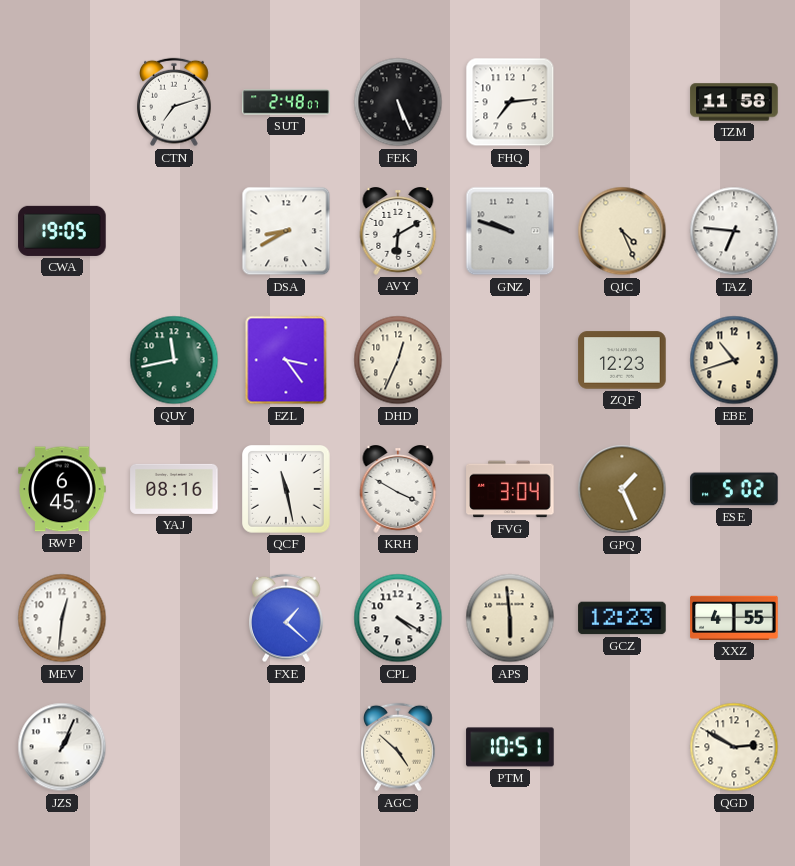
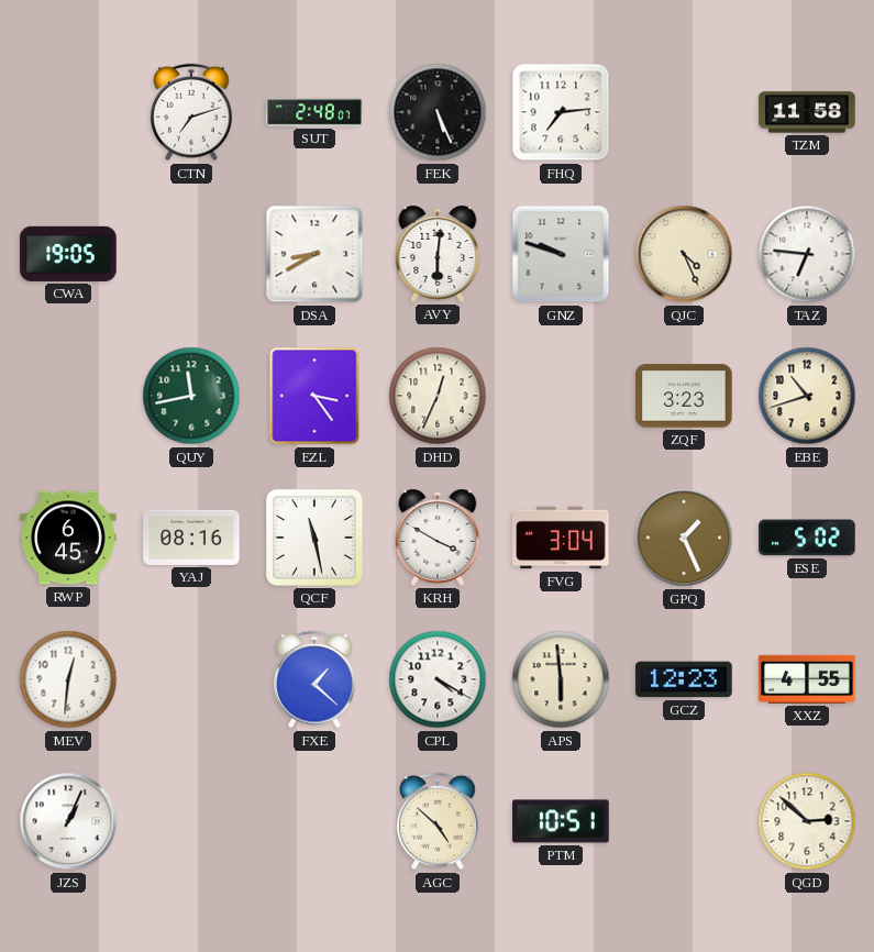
AVY: 6:10 -> 6:01 (438, 255)
ZQF: 12:23 -> 3:23 (684, 396)
QGD: 2:50 -> 2:52 (807, 821)
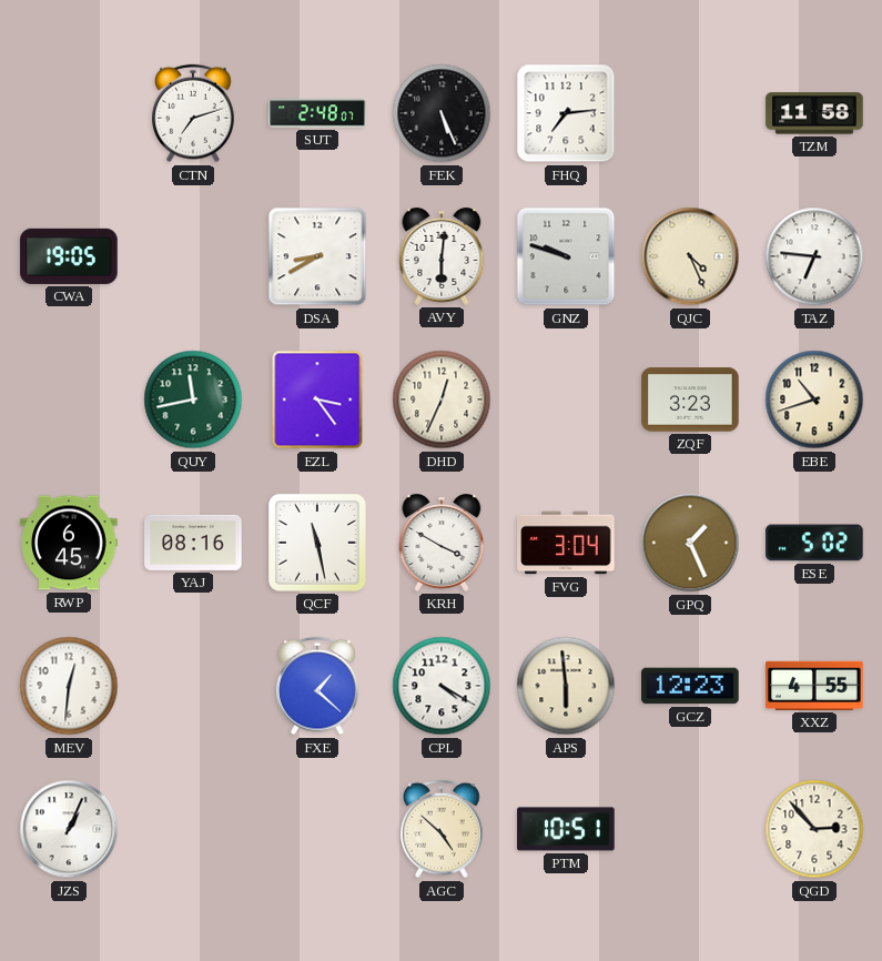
QGD: 2:52 -> 2:53 (814, 829)
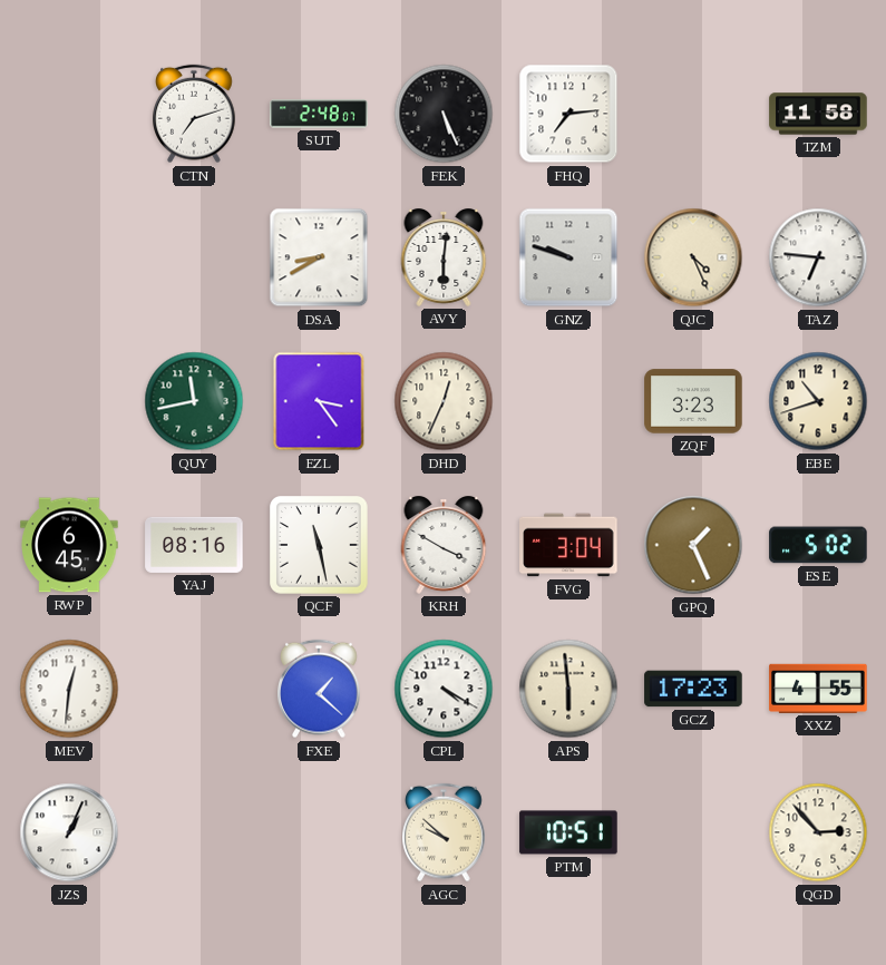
CWA: 19:05 -> none (69, 256)
GCZ: 12:23 -> 17:23 (693, 689)
AGC: 4:52 -> 9:52 (445, 832)
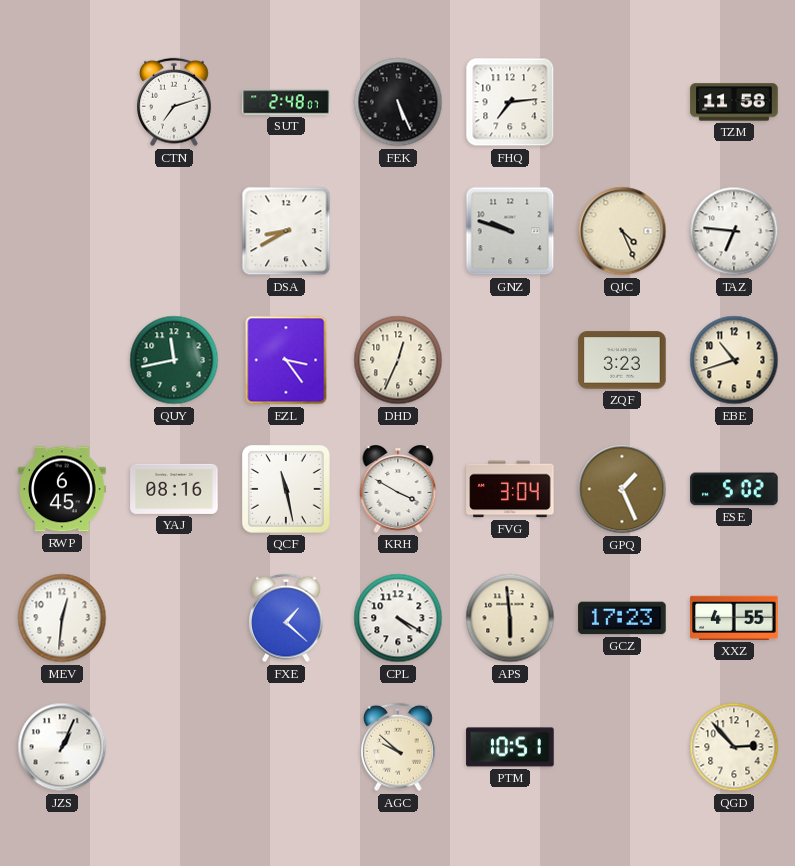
AVY: 6:01 -> none (444, 259)
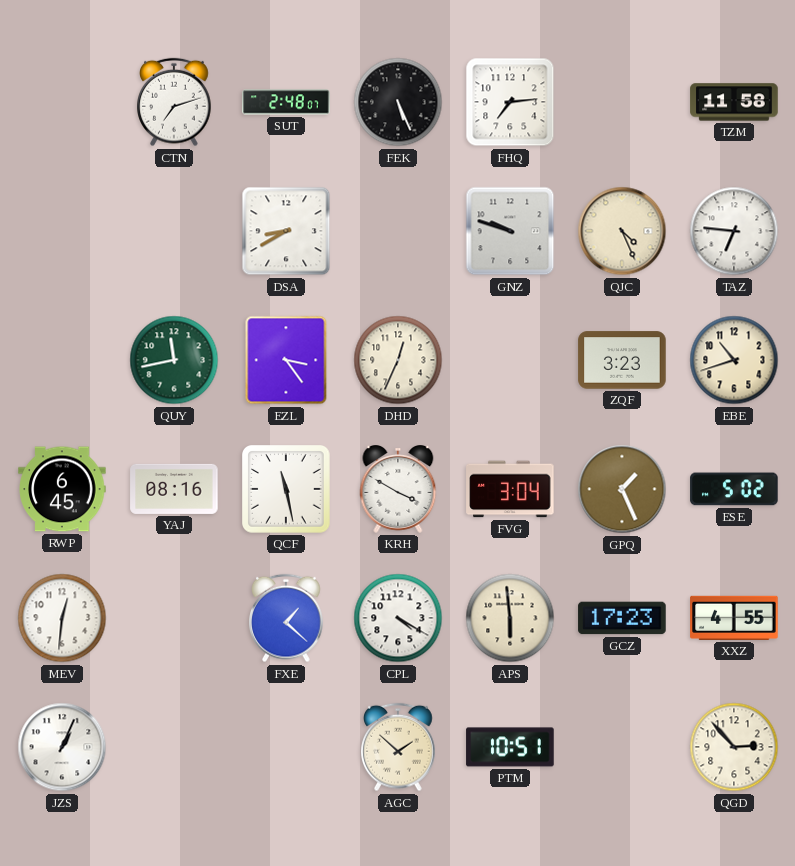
AGC: 9:52 -> 1:52 (399, 747)
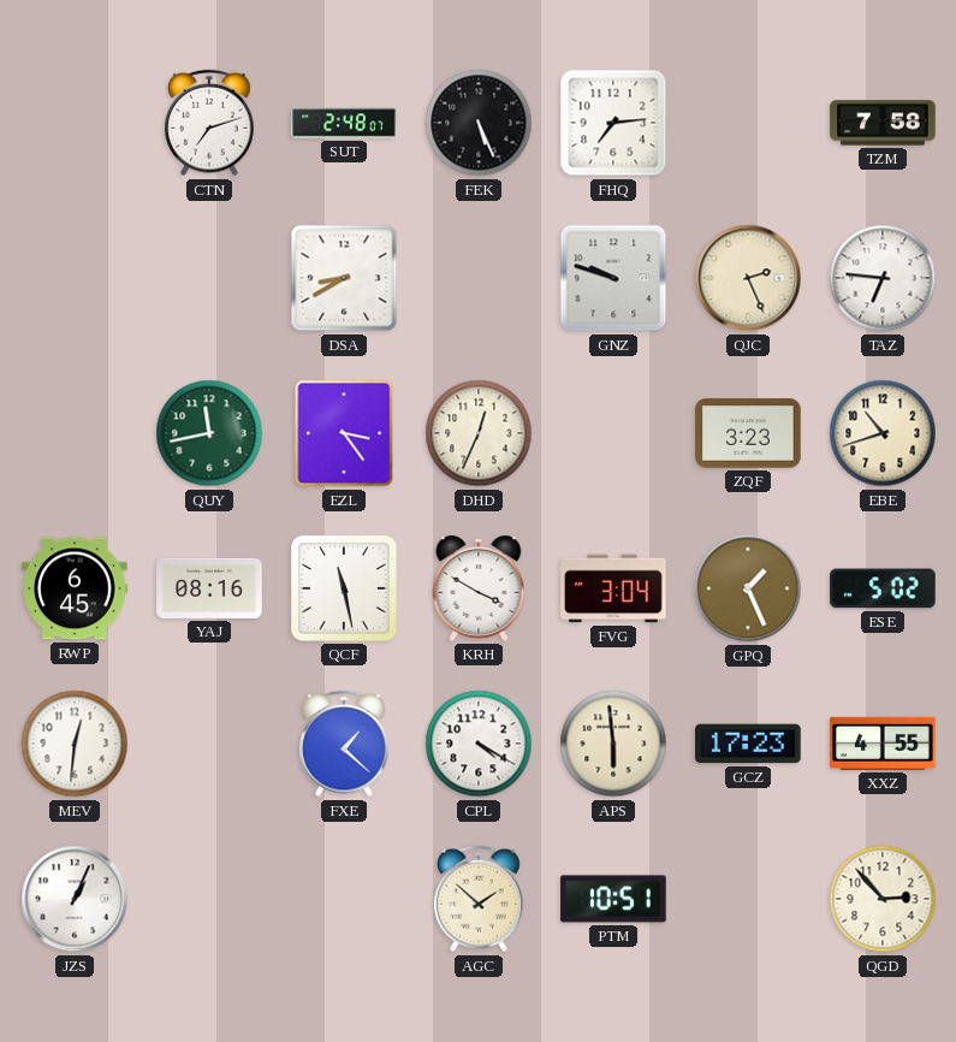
TZM: 11:58 -> 7:58 (883, 123)
QJC: 4:26 -> 2:26 (748, 278)
